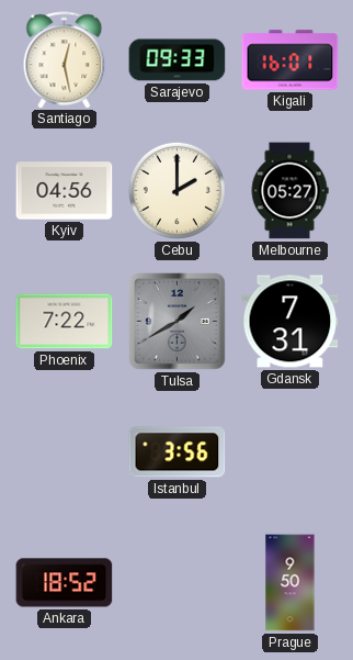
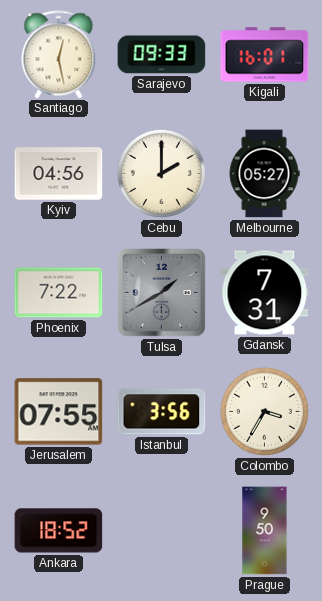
Jerusalem: none -> 07:55 (59, 412)
Colombo: none -> 3:35 (264, 411)
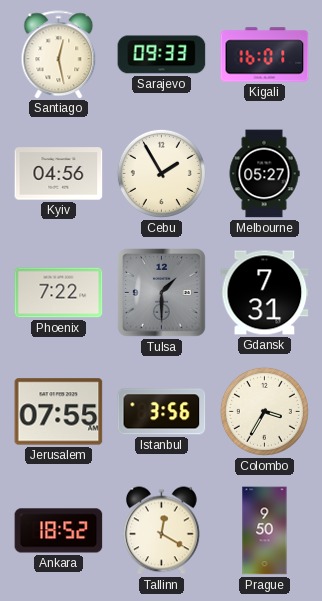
Cebu: 2:00 -> 1:55 (161, 173)
Tulsa: 1:40 -> 1:30 (162, 293)
Tallinn: none -> 12:20 (162, 531)
